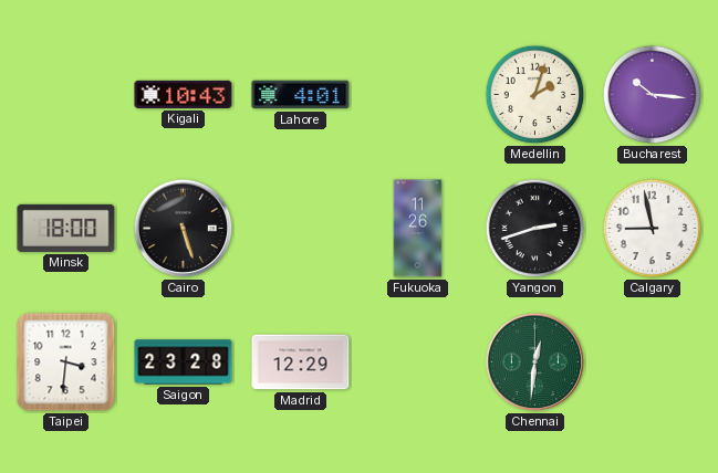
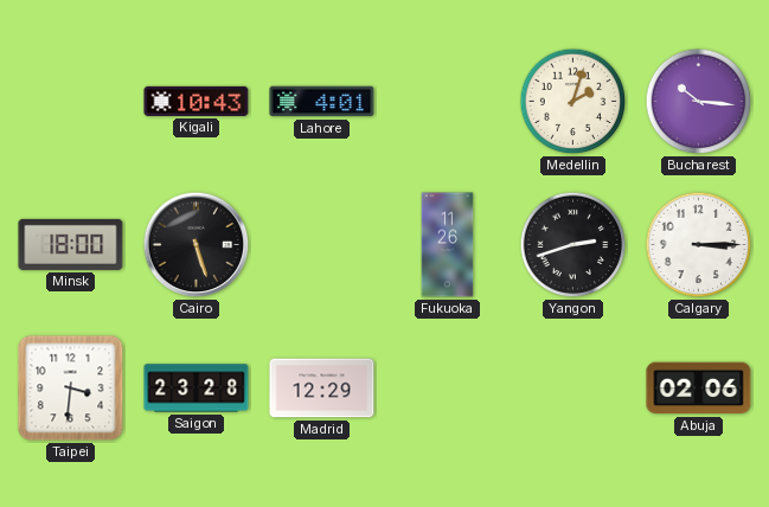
Calgary: 8:58 -> 3:15 (699, 245)
Chennai: 12:31 -> none (535, 362)
Abuja: none -> 02:06 (699, 389)
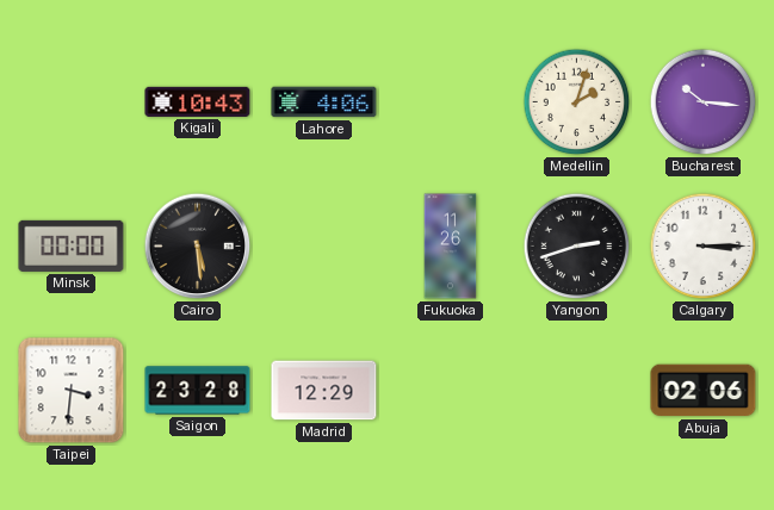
Lahore: 4:01 -> 4:06 (324, 102)
Minsk: 18:00 -> 00:00 (72, 245)
Cairo: 5:27 -> 5:29 (198, 247)
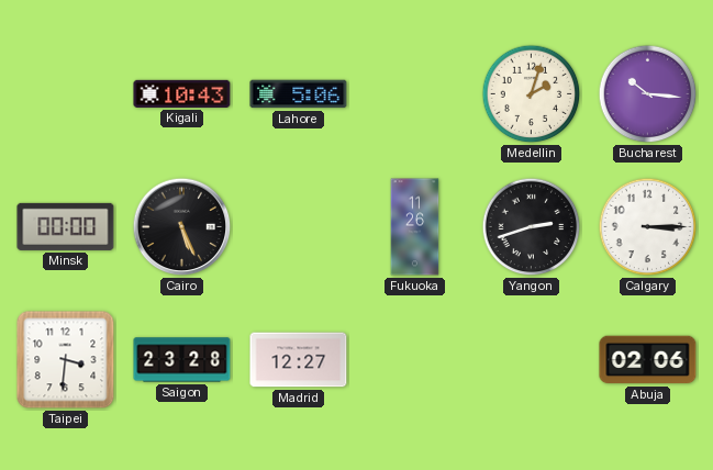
Lahore: 4:06 -> 5:06 (299, 94)
Cairo: 5:29 -> 5:26 (182, 227)
Madrid: 12:29 -> 12:27 (299, 360)
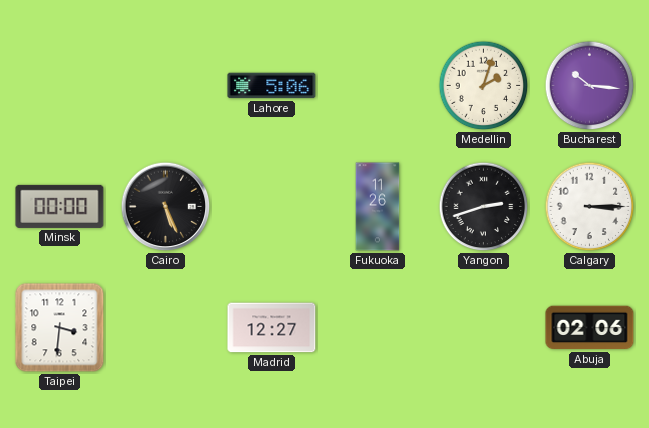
Kigali: 10:43 -> none (182, 93)
Saigon: 23:28 -> none (182, 360)
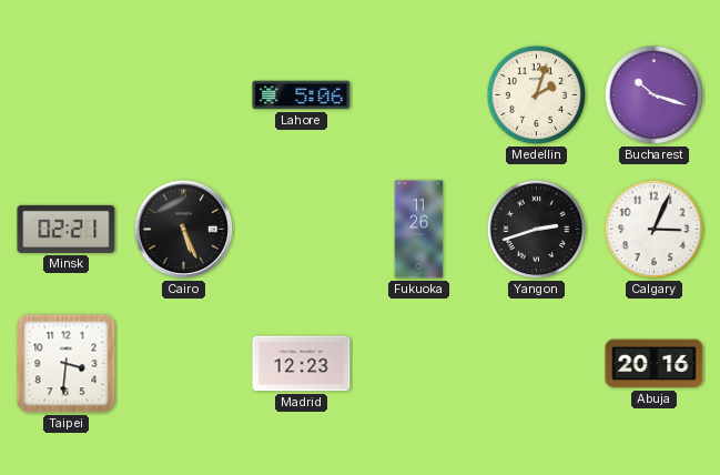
Bucharest: 10:16 -> 10:18 (655, 95)
Minsk: 00:00 -> 02:21 (67, 229)
Calgary: 3:15 -> 3:04 (655, 230)
Madrid: 12:27 -> 12:23 (302, 364)
Abuja: 02:06 -> 20:16 (655, 364)
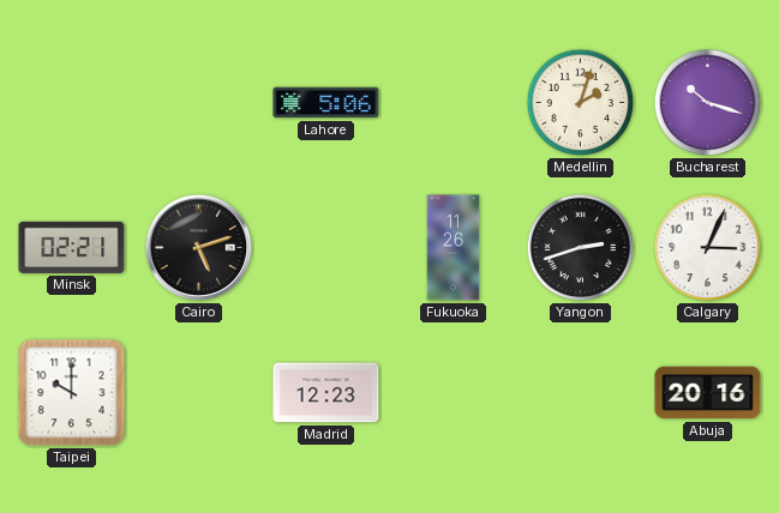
Cairo: 5:26 -> 5:12 (199, 248)
Taipei: 3:31 -> 10:00 (72, 393)
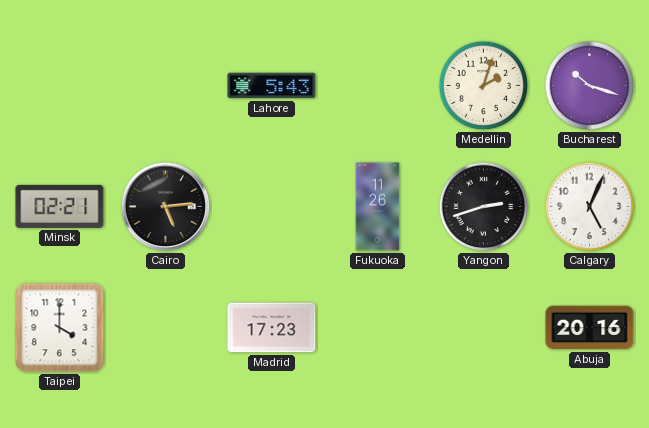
Lahore: 5:06 -> 5:43 (272, 86)
Cairo: 5:12 -> 5:14 (166, 207)
Calgary: 3:04 -> 5:04 (590, 207)
Taipei: 10:00 -> 4:00 (60, 328)
Madrid: 12:23 -> 17:23 (272, 328)
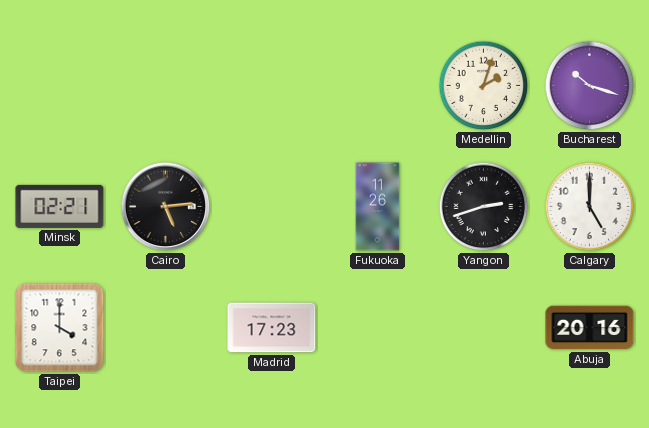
Lahore: 5:43 -> none (272, 86)
Calgary: 5:04 -> 5:00 (590, 207)
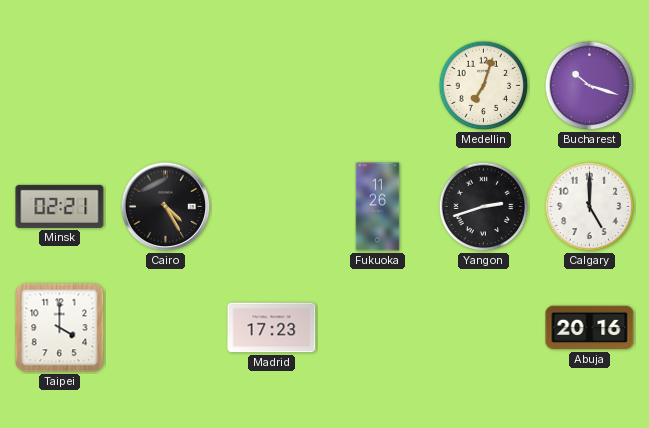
Medellin: 2:03 -> 7:03 (484, 86)
Cairo: 5:14 -> 4:25 (166, 207)
